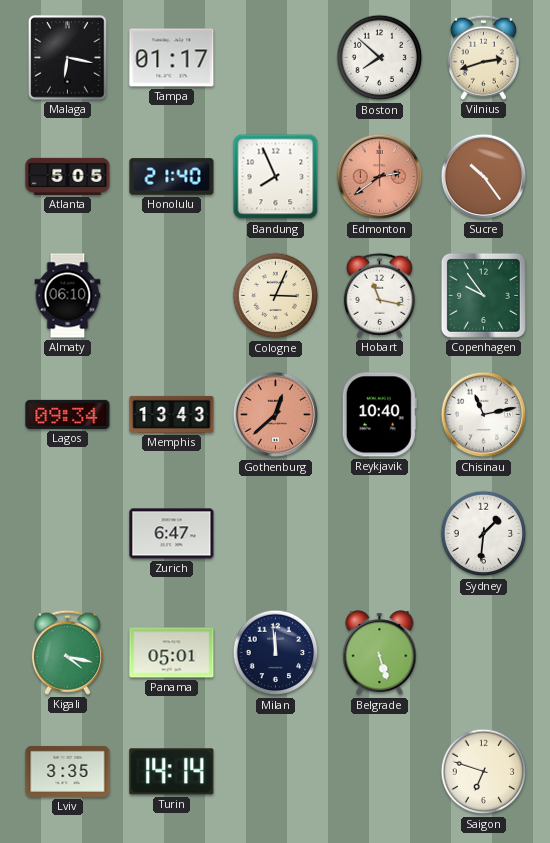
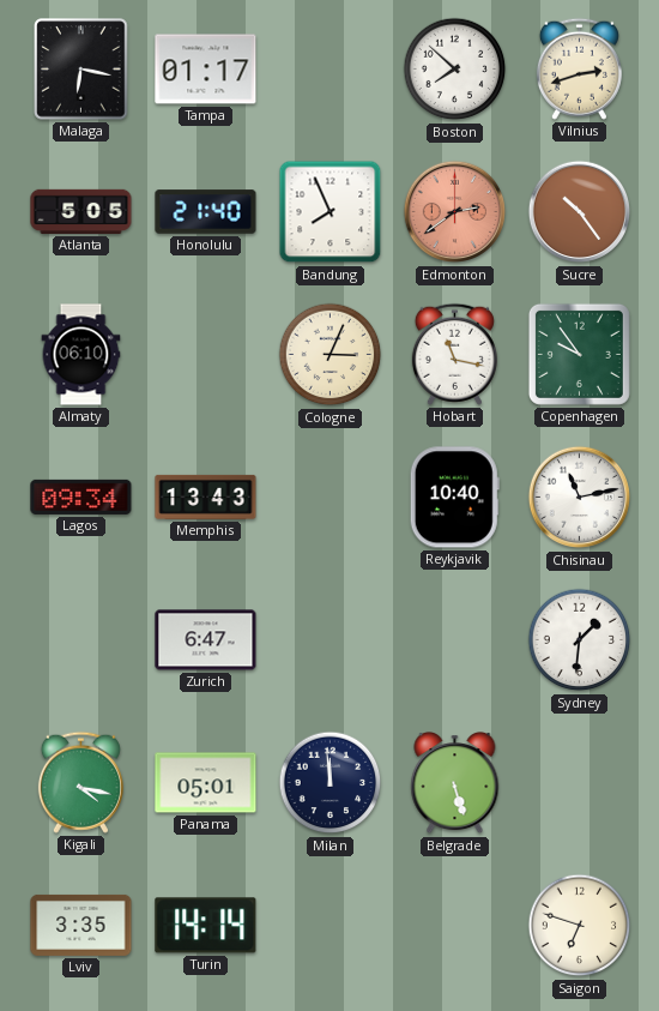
Gothenburg: 12:38 -> none (276, 415)
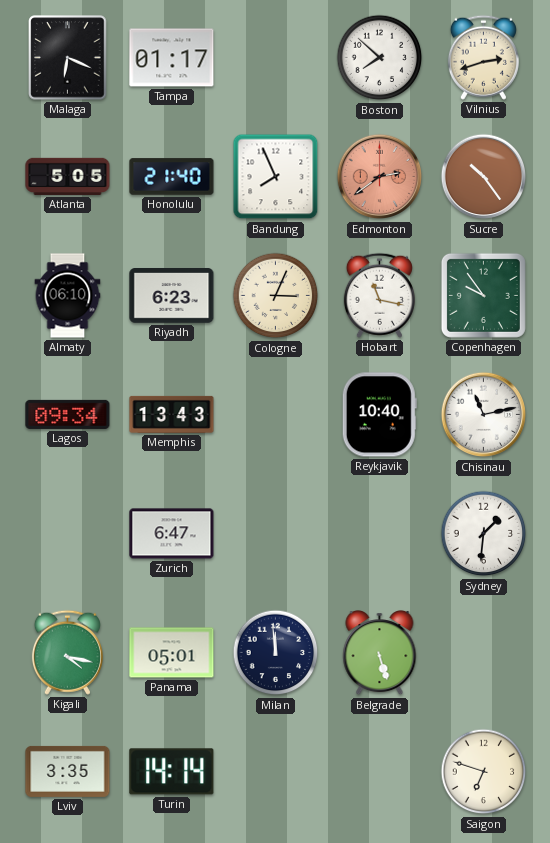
Malaga: 6:17 -> 6:19 (68, 58)
Riyadh: none -> 6:23 (172, 296)
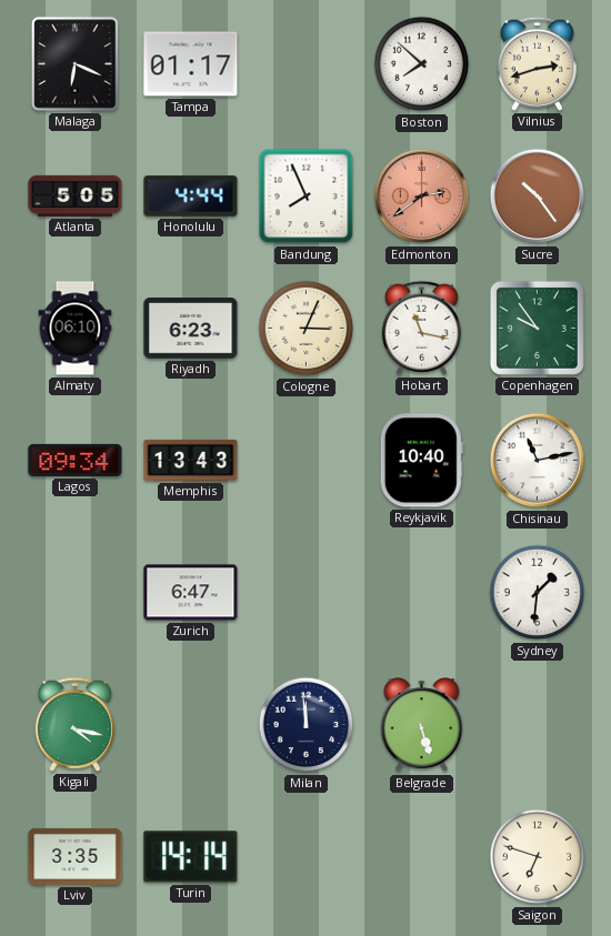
Honolulu: 21:40 -> 4:44 (191, 197)
Panama: 05:01 -> none (172, 653)
